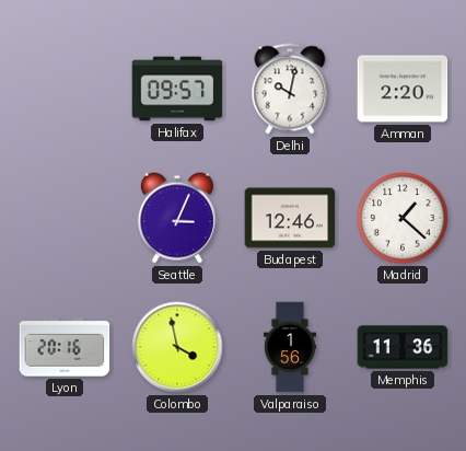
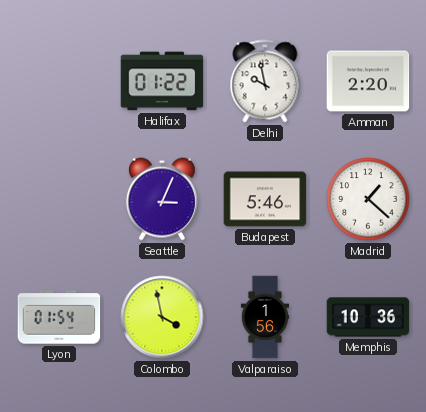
Halifax: 09:57 -> 01:22 (162, 81)
Delhi: 10:02 -> 9:58 (265, 81)
Budapest: 12:46 -> 5:46 (265, 199)
Lyon: 20:16 -> 01:54 (59, 317)
Memphis: 11:36 -> 10:36 (368, 317)
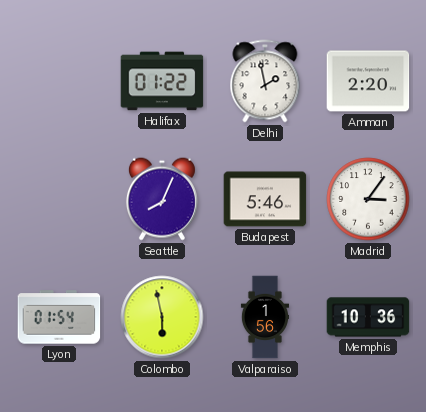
Delhi: 9:58 -> 1:58 (265, 81)
Seattle: 3:04 -> 8:04 (162, 199)
Madrid: 1:22 -> 3:06 (368, 199)
Colombo: 3:58 -> 5:58 (162, 317)
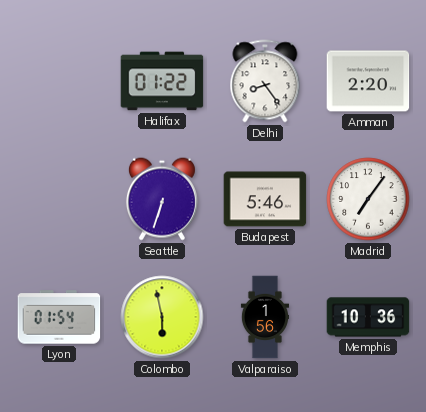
Delhi: 1:58 -> 8:24 (265, 81)
Seattle: 8:04 -> 6:33 (162, 199)
Madrid: 3:06 -> 7:06 (368, 199)
